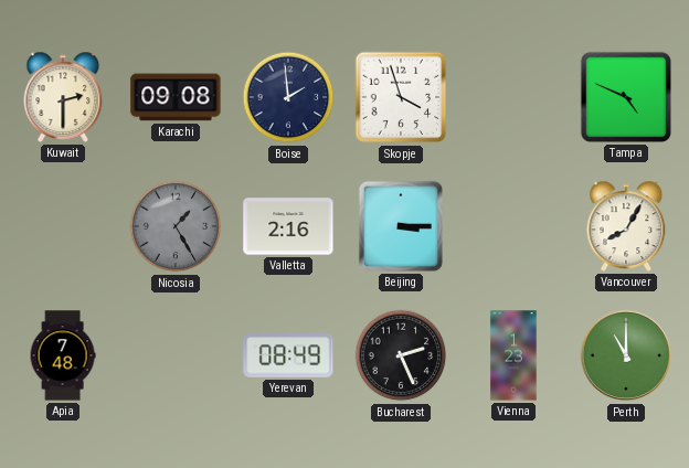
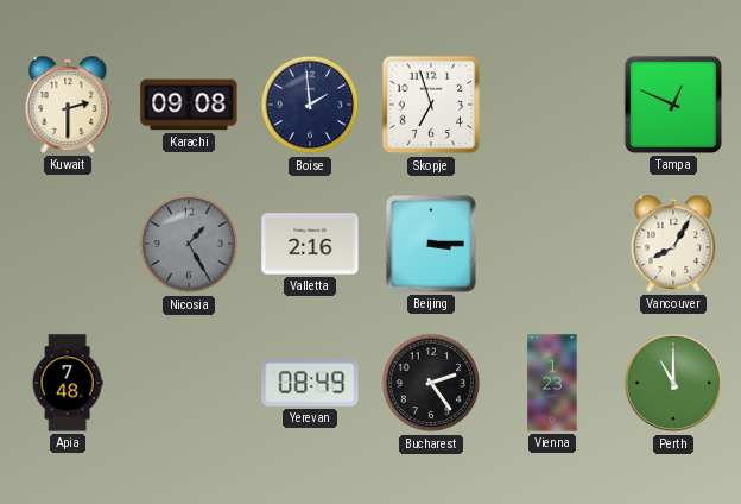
Skopje: 3:57 -> 6:57 (431, 105)
Tampa: 4:49 -> 12:49 (673, 105)
Bucharest: 2:26 -> 2:24 (431, 383)
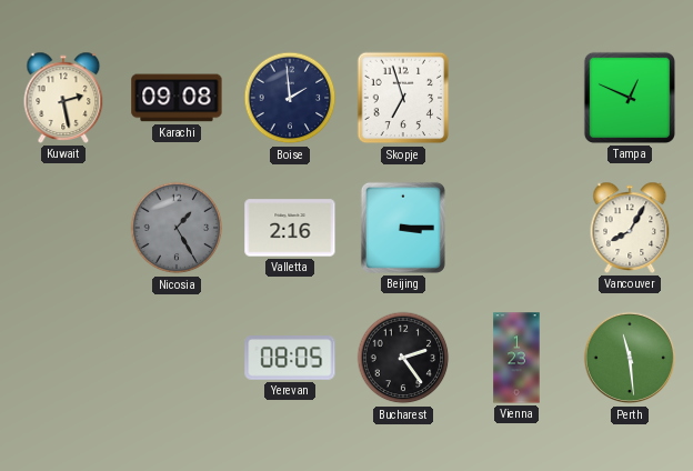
Kuwait: 2:30 -> 2:28 (63, 98)
Apia: 7:48 -> none (68, 383)
Yerevan: 08:49 -> 08:05 (290, 358)
Perth: 11:00 -> 11:29 (630, 358)
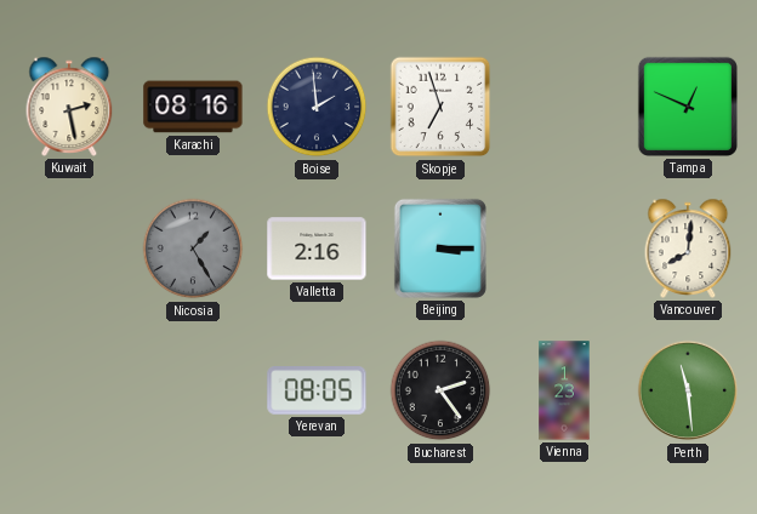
Karachi: 09:08 -> 08:16 (193, 107)
Vancouver: 8:05 -> 8:01 (688, 249)
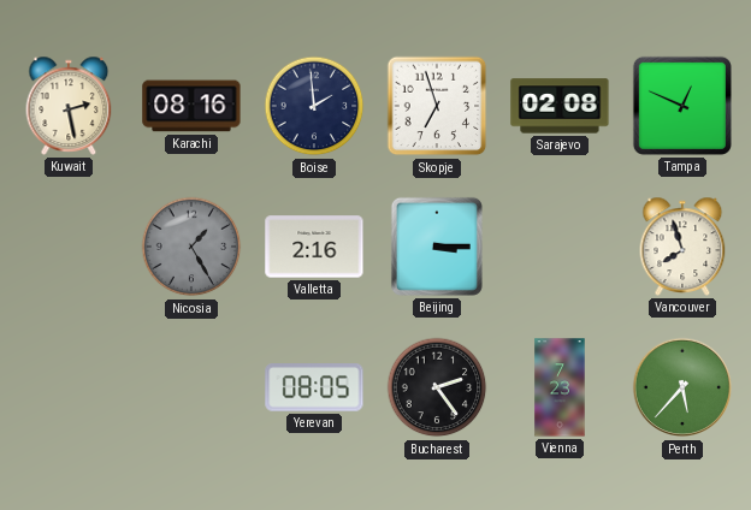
Sarajevo: none -> 02:08 (560, 106)
Vancouver: 8:01 -> 7:57 (682, 247)
Vienna: 1:23 -> 7:23 (560, 387)
Perth: 11:29 -> 5:37 (682, 387)
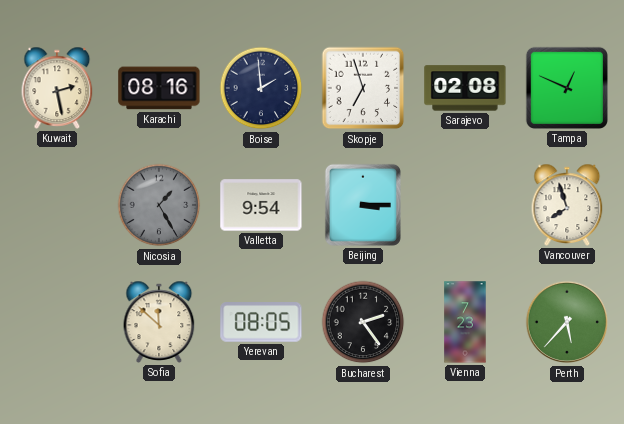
Valletta: 2:16 -> 9:54 (261, 205)
Sofia: none -> 11:52 (159, 322)
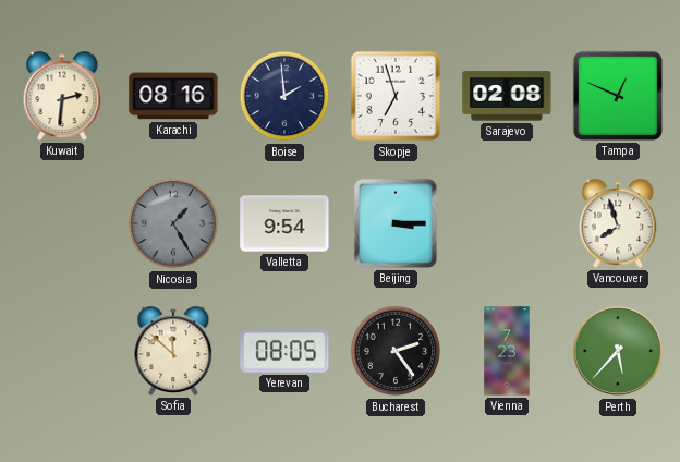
Kuwait: 2:28 -> 2:31 (62, 96)
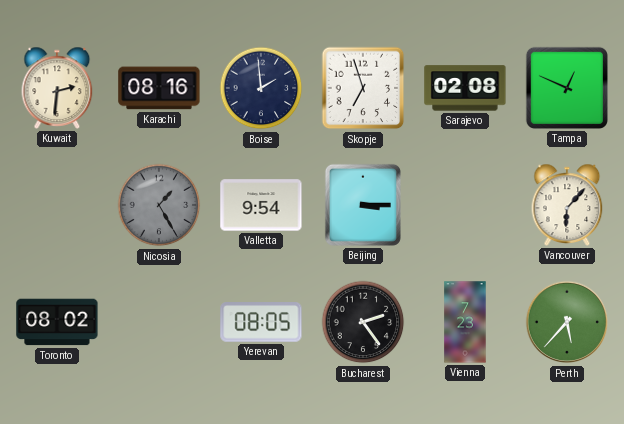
Vancouver: 7:57 -> 6:07 (567, 205)
Toronto: none -> 08:02 (57, 322)
Sofia: 11:52 -> none (173, 351)
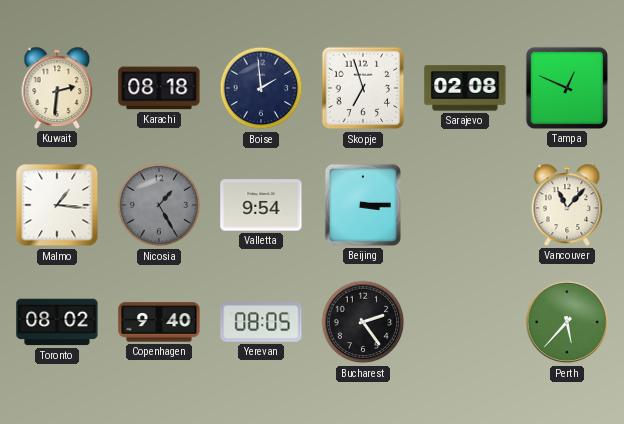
Karachi: 08:16 -> 08:18 (159, 88)
Malmo: none -> 1:16 (57, 205)
Vancouver: 6:07 -> 11:07 (567, 205)
Copenhagen: none -> 9:40 (159, 322)
Vienna: 7:23 -> none (465, 322)
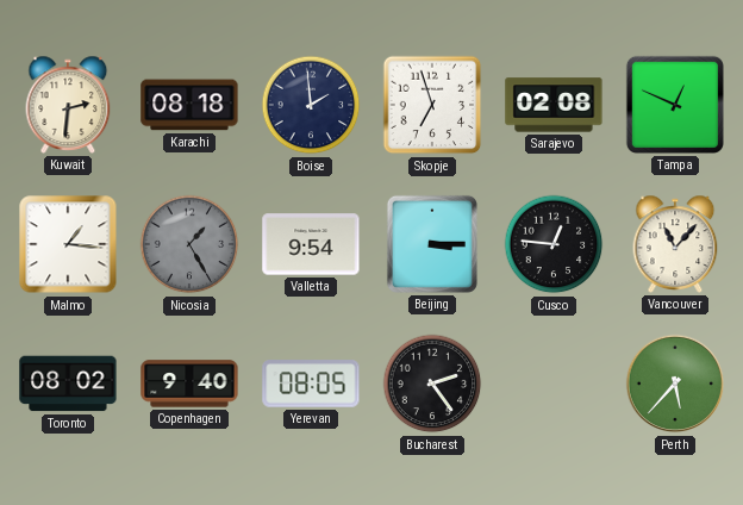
Cusco: none -> 12:46 (554, 244)
